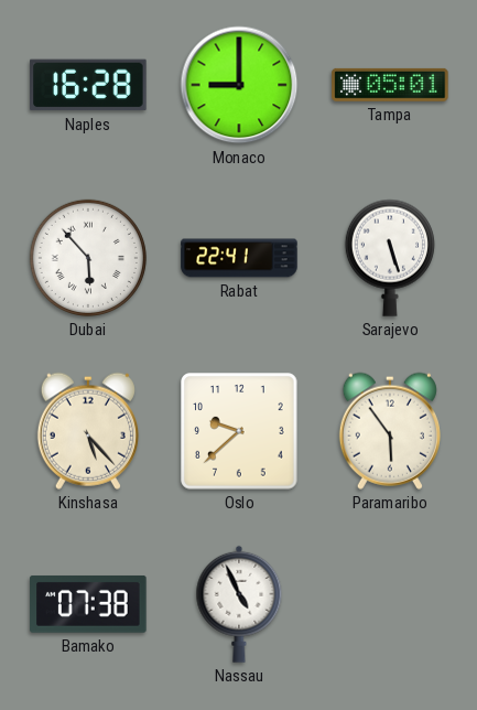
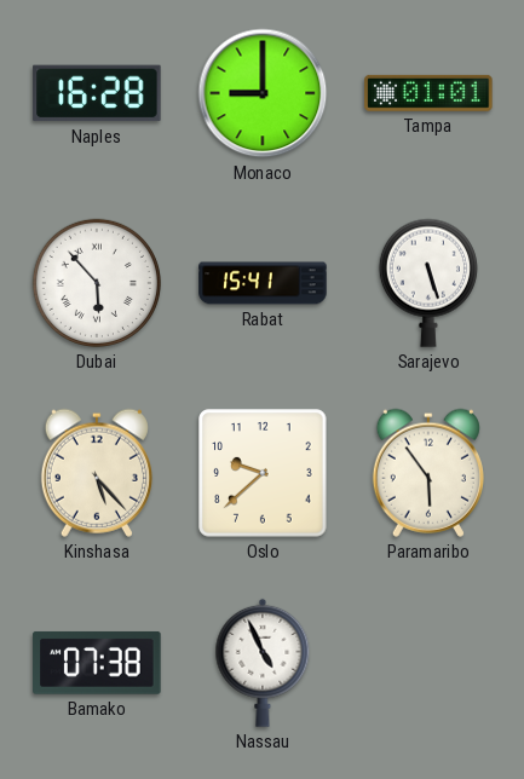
Tampa: 05:01 -> 01:01 (428, 93)
Rabat: 22:41 -> 15:41 (263, 283)
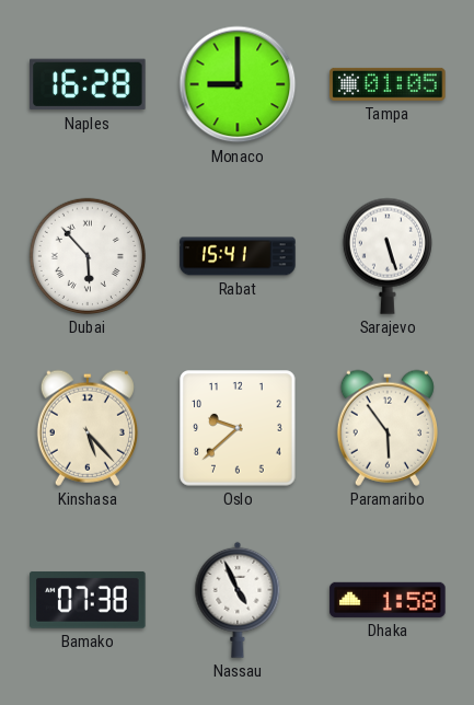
Tampa: 01:01 -> 01:05 (388, 84)
Dhaka: none -> 1:58 (388, 600)
